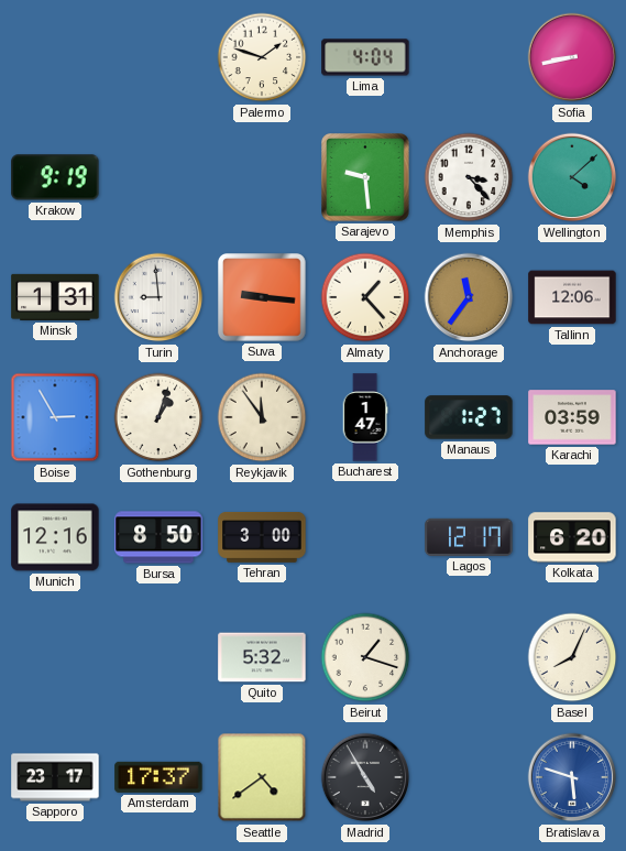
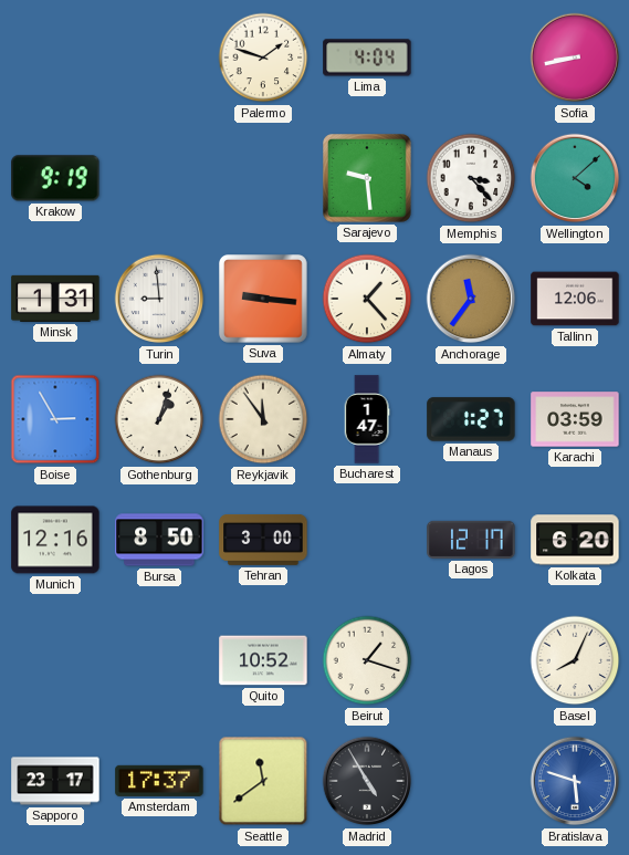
Quito: 5:32 -> 10:52 (263, 660)
Seattle: 4:39 -> 11:39 (263, 781)
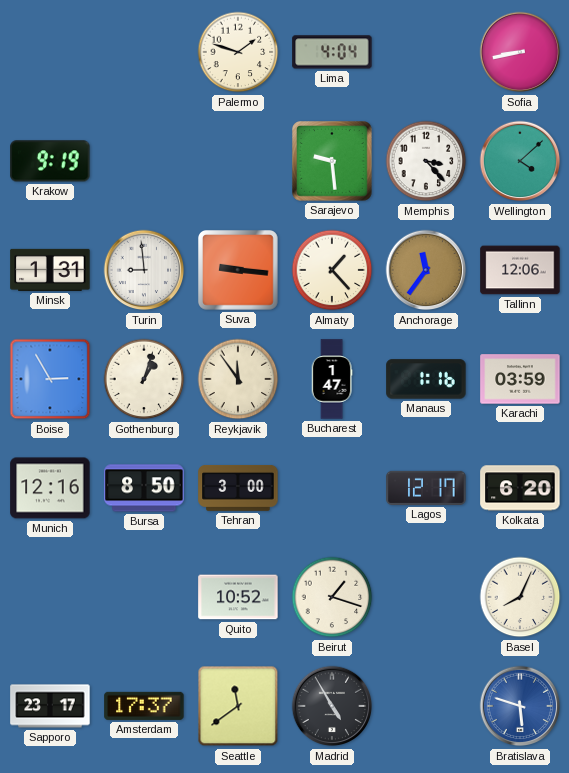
Manaus: 1:27 -> 1:16 (426, 379)
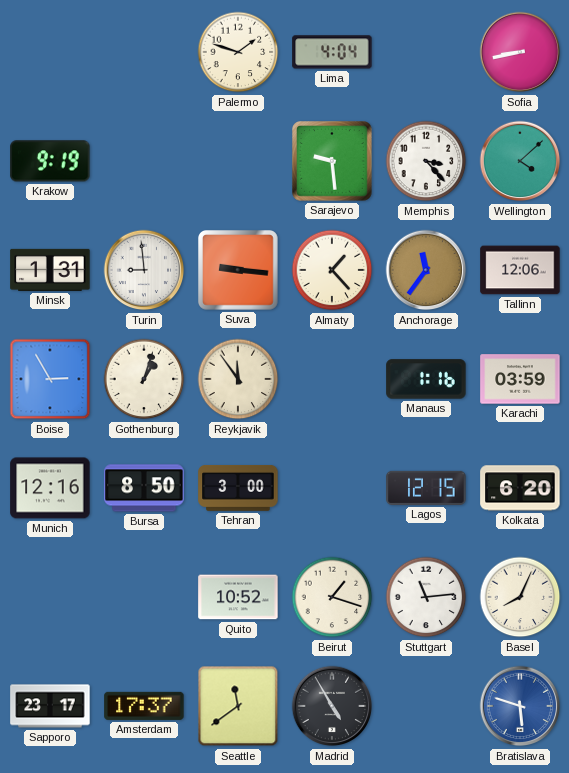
Bucharest: 1:47 -> none (332, 379)
Lagos: 12:17 -> 12:15 (426, 488)
Stuttgart: none -> 11:14 (426, 597)
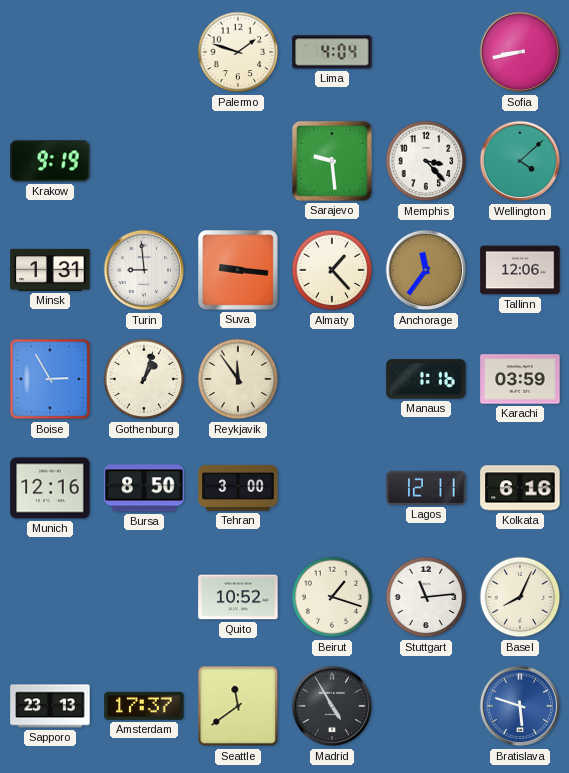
Lagos: 12:15 -> 12:11 (426, 488)
Kolkata: 6:20 -> 6:16 (520, 488)
Sapporo: 23:17 -> 23:13 (50, 706)
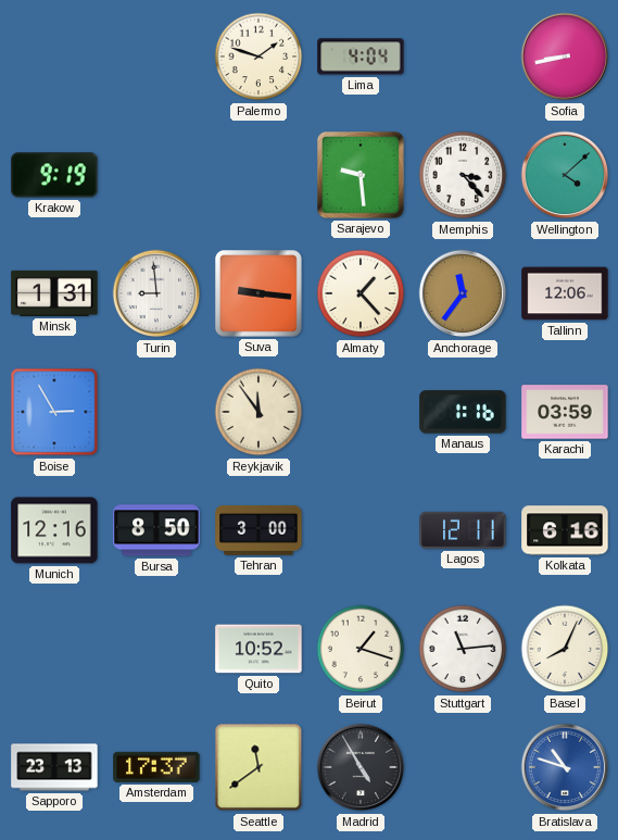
Gothenburg: 1:03 -> none (144, 379)
Bratislava: 5:48 -> 10:48 (565, 767)
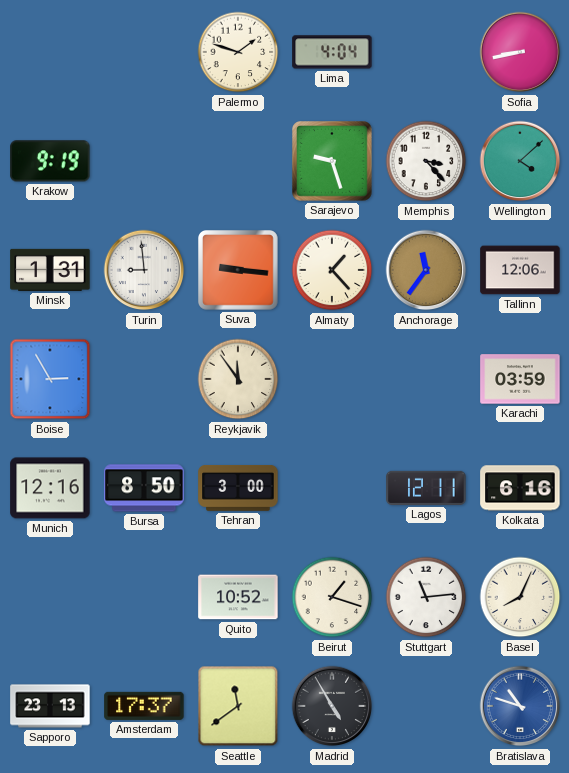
Sarajevo: 9:29 -> 9:27 (333, 162)
Manaus: 1:16 -> none (463, 412)
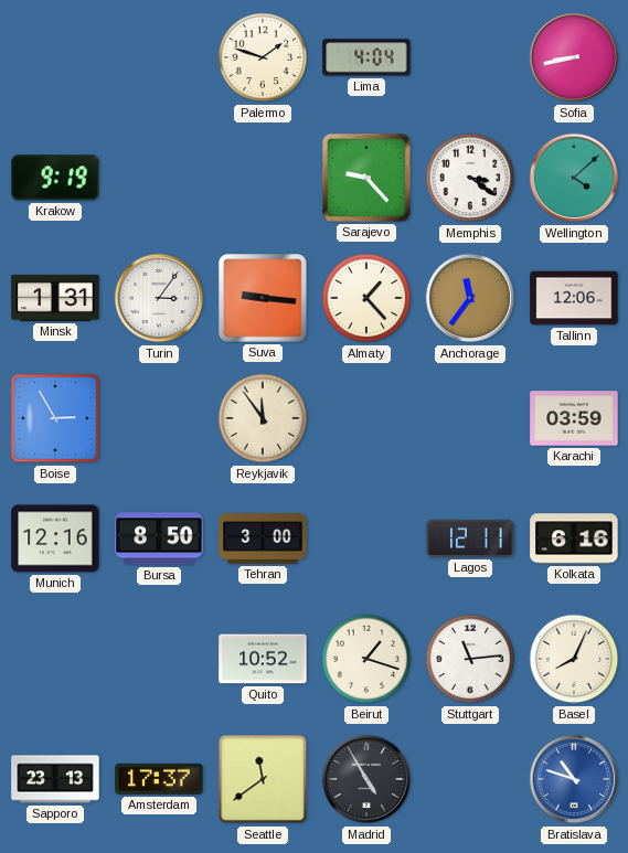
Sarajevo: 9:27 -> 9:23 (368, 179)
Memphis: 3:23 -> 3:21 (470, 178)
Turin: 8:59 -> 3:06 (159, 298)
